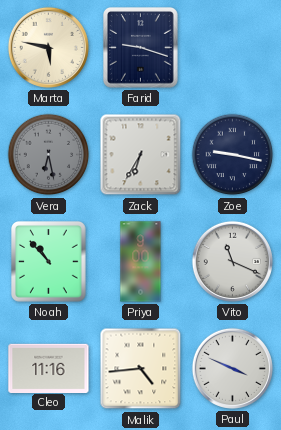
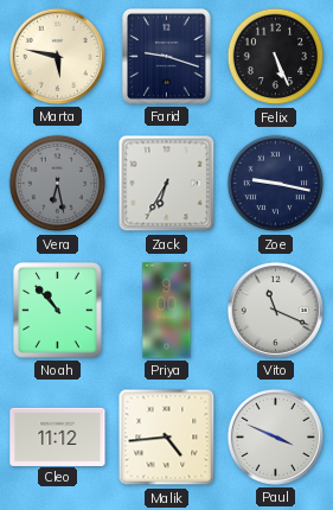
Felix: none -> 5:26 (276, 57)
Cleo: 11:16 -> 11:12 (58, 436)
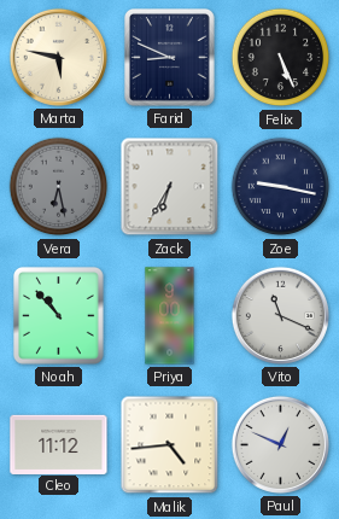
Farid: 9:18 -> 8:49 (170, 58)
Paul: 3:49 -> 12:49 (280, 444)
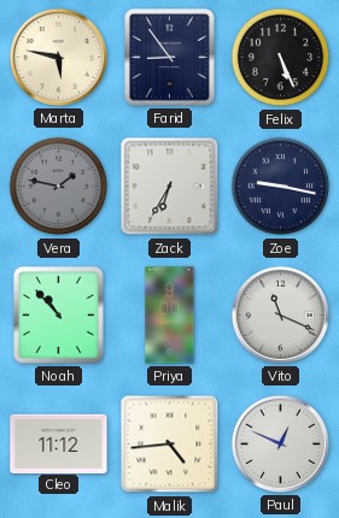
Farid: 8:49 -> 8:54 (170, 58)
Vera: 6:28 -> 1:47 (59, 187)
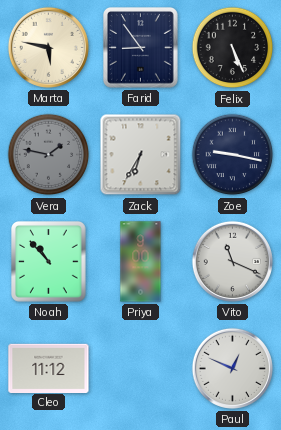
Malik: 4:44 -> none (170, 445)
